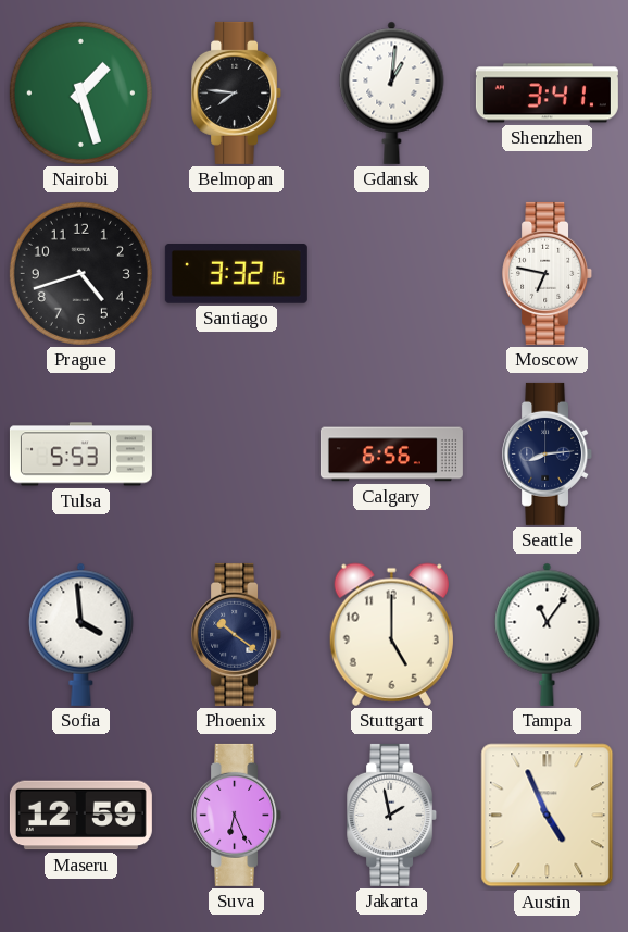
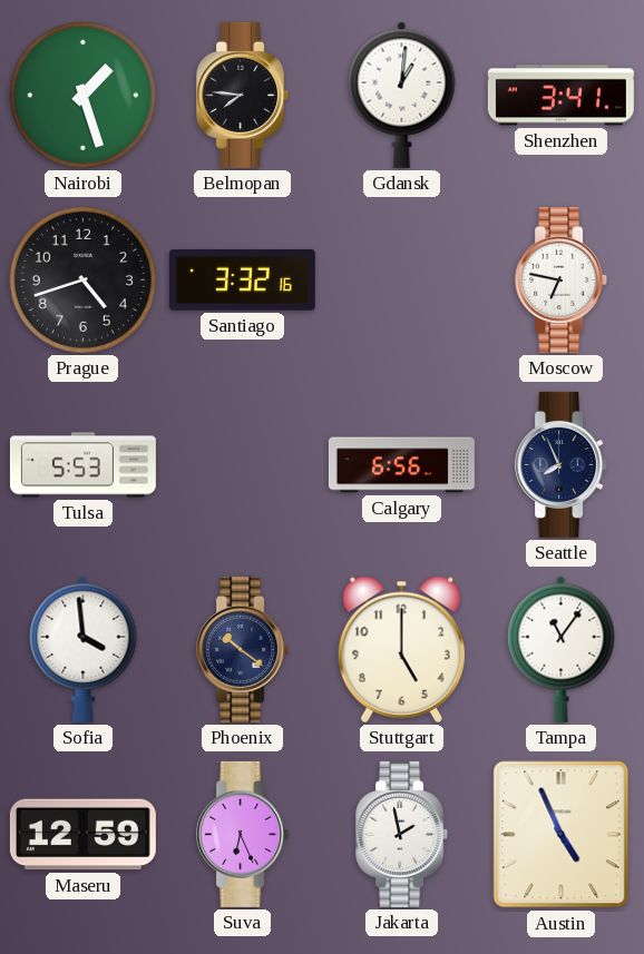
Seattle: 8:14 -> 7:56 (562, 464)
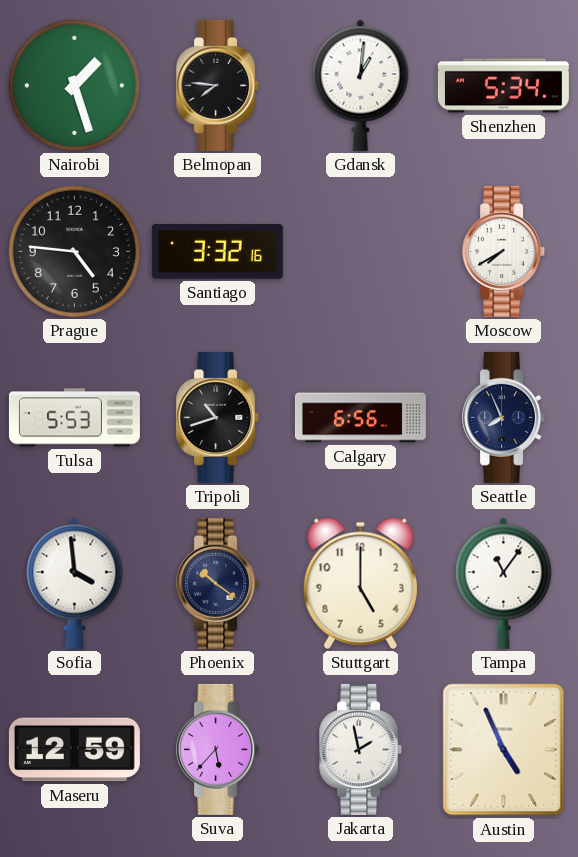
Shenzhen: 3:41 -> 5:34 (503, 86)
Prague: 4:42 -> 4:46 (74, 251)
Moscow: 6:47 -> 7:40 (504, 251)
Tripoli: none -> 10:42 (218, 417)
Suva: 6:26 -> 5:37 (218, 749)
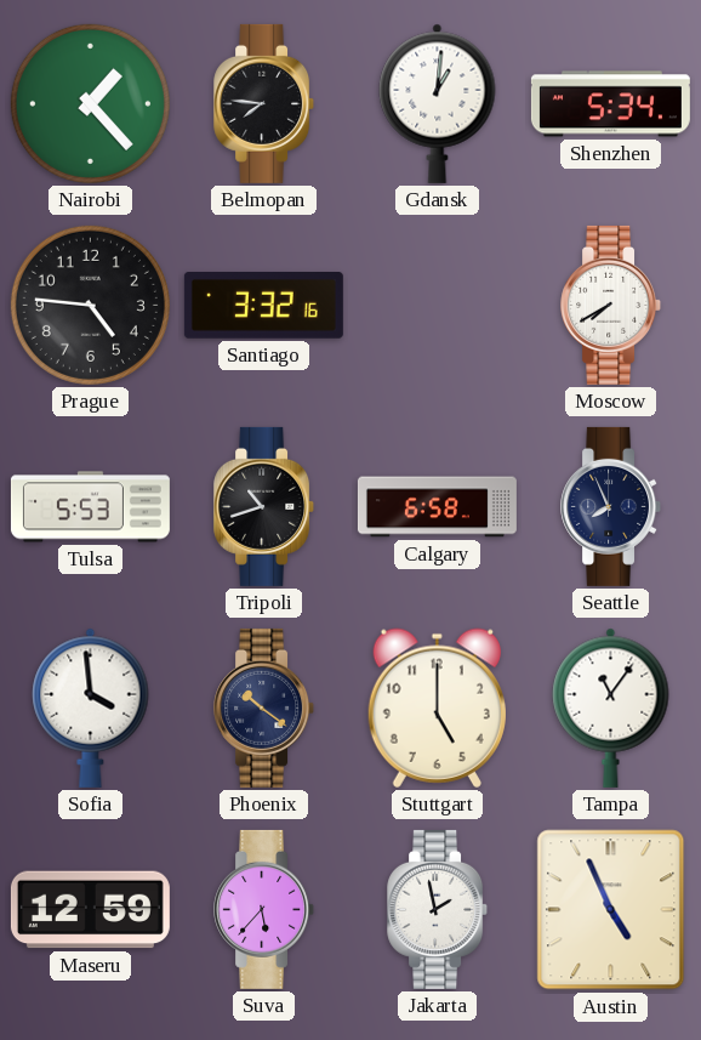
Nairobi: 1:27 -> 1:23 (90, 103)
Calgary: 6:56 -> 6:58 (437, 507)
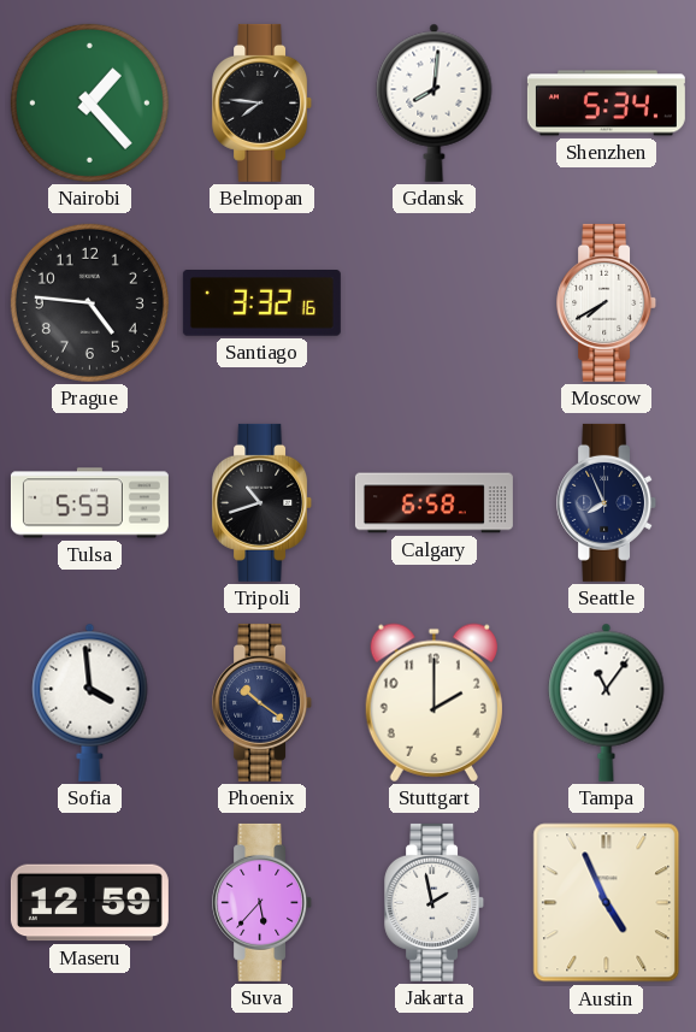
Gdansk: 1:01 -> 8:01 (435, 102)
Stuttgart: 5:00 -> 2:00 (433, 702)
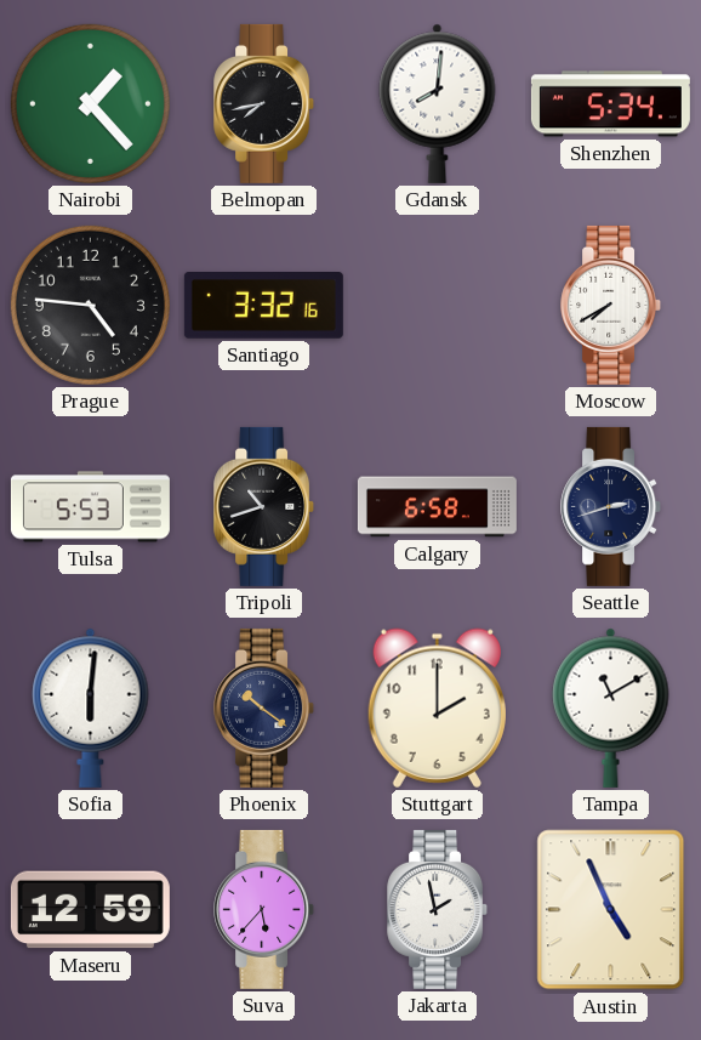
Belmopan: 7:46 -> 7:43 (264, 103)
Seattle: 7:56 -> 2:42 (611, 506)
Sofia: 3:59 -> 6:01 (91, 707)
Tampa: 11:06 -> 11:10 (611, 707)
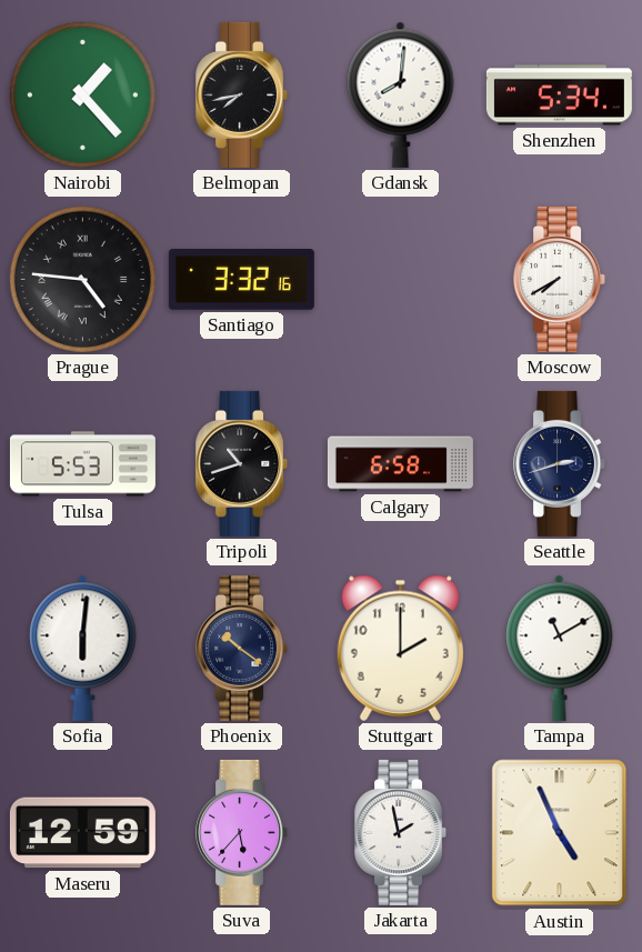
Prague numerals: Arabic -> Roman (82, 279)
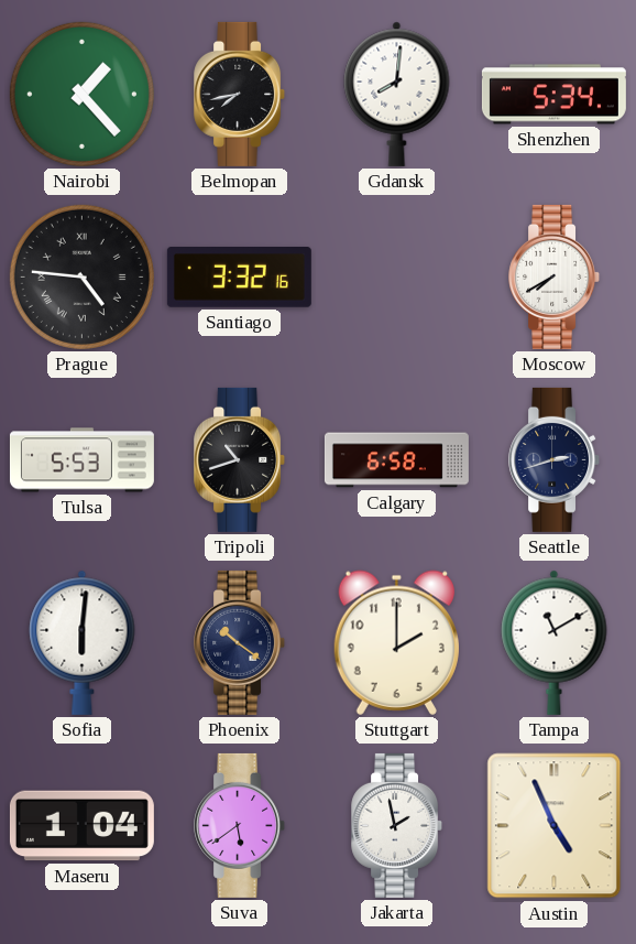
Maseru: 12:59 -> 1:04 (81, 826)
Suva: 5:37 -> 5:39 (240, 825)
